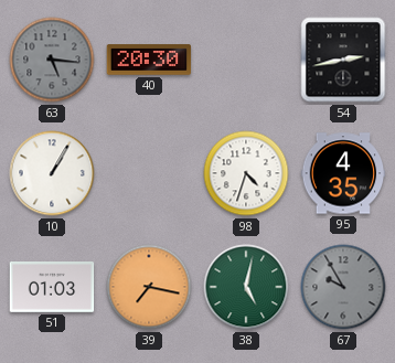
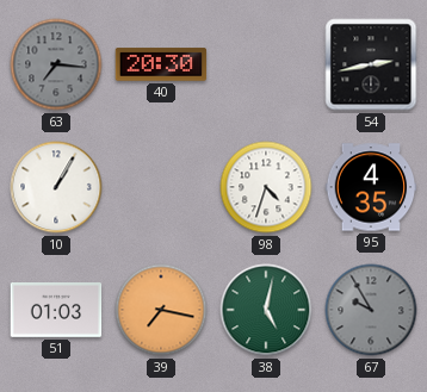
63: 5:16 -> 7:16 (56, 64)
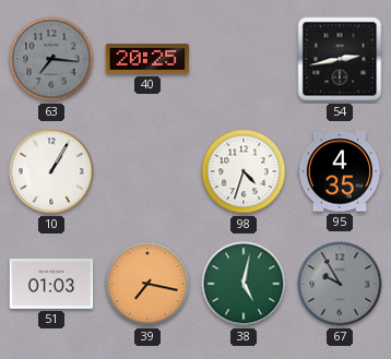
40: 20:30 -> 20:25 (147, 59)
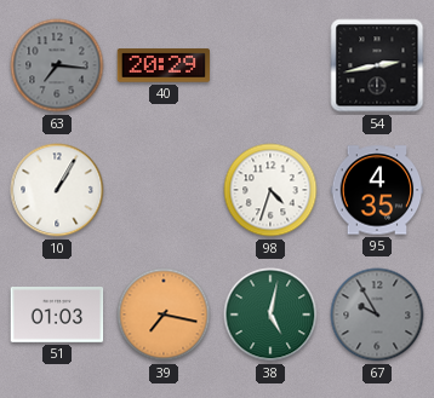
40: 20:25 -> 20:29 (164, 65)
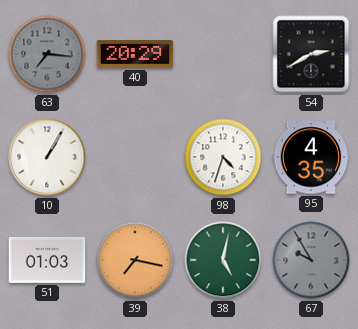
54: 2:43 -> 2:40 (311, 54)
